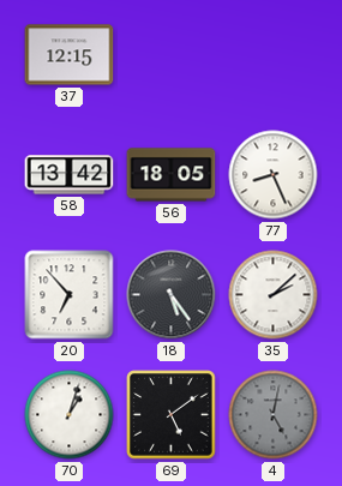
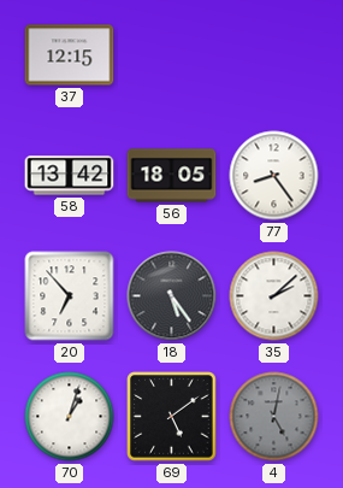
77: 8:26 -> 8:24 (274, 176)
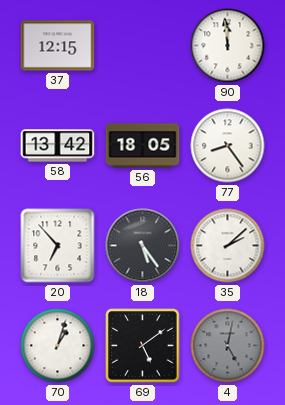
90: none -> 11:59 (228, 46)
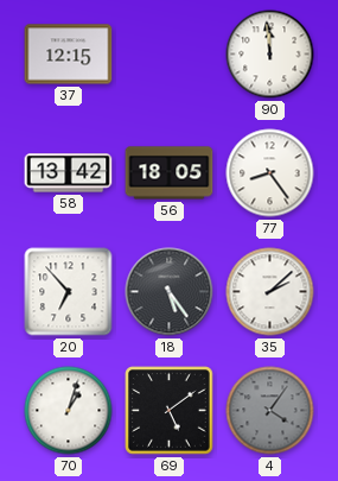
4: 5:02 -> 4:06 (270, 411)
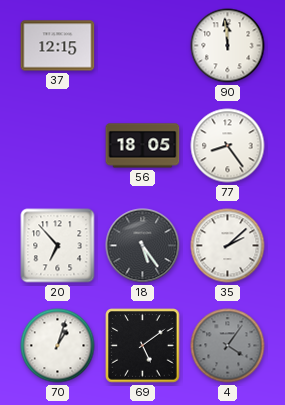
58: 13:42 -> none (69, 173)
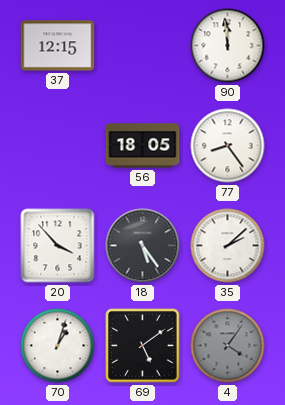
20: 6:53 -> 3:53 (58, 246)
